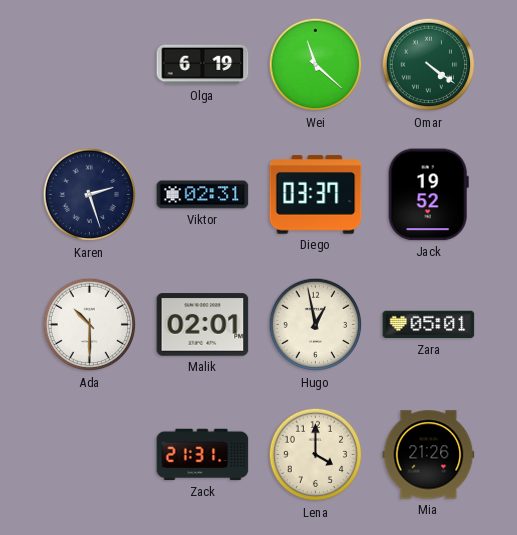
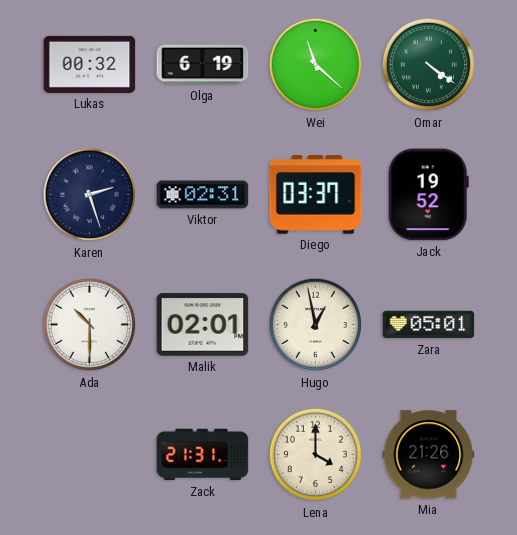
Lukas: none -> 00:32 (90, 64)
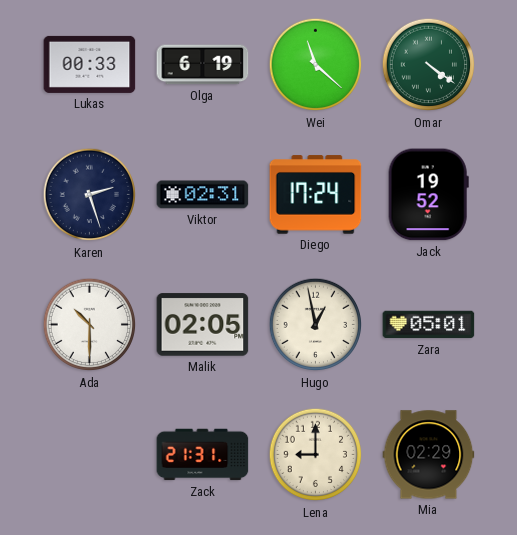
Lukas: 00:32 -> 00:33 (90, 64)
Diego: 03:37 -> 17:24 (316, 195)
Malik: 02:01 -> 02:05 (203, 325)
Lena: 4:00 -> 9:00 (316, 455)
Mia: 21:26 -> 02:29 (429, 455)
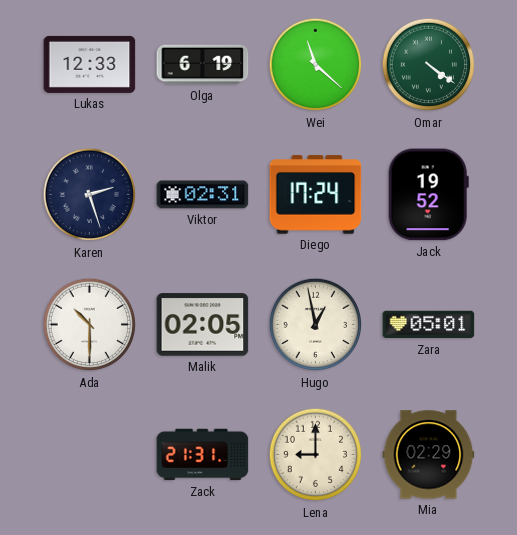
Lukas: 00:33 -> 12:33 (90, 64)
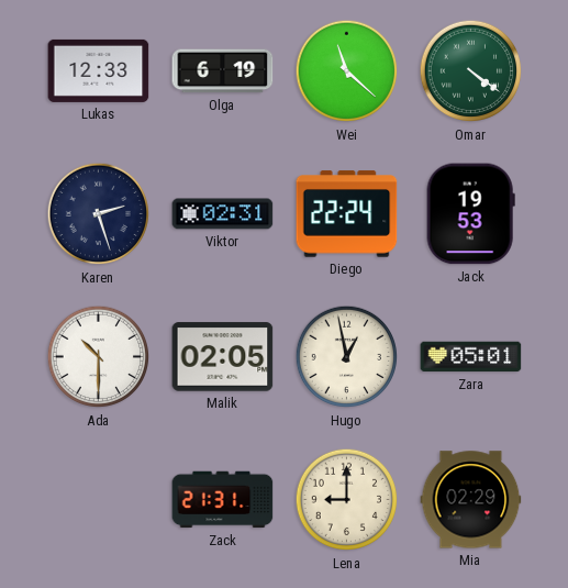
Diego: 17:24 -> 22:24 (347, 214)
Jack: 19:52 -> 19:53 (470, 214)
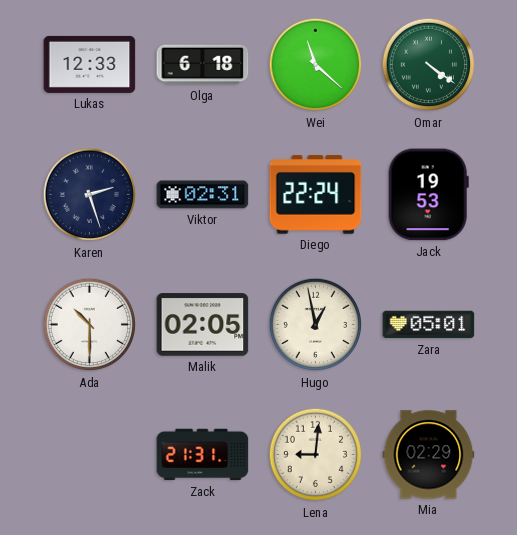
Olga: 6:19 -> 6:18 (203, 65)
Lena: 9:00 -> 9:01 (316, 455)
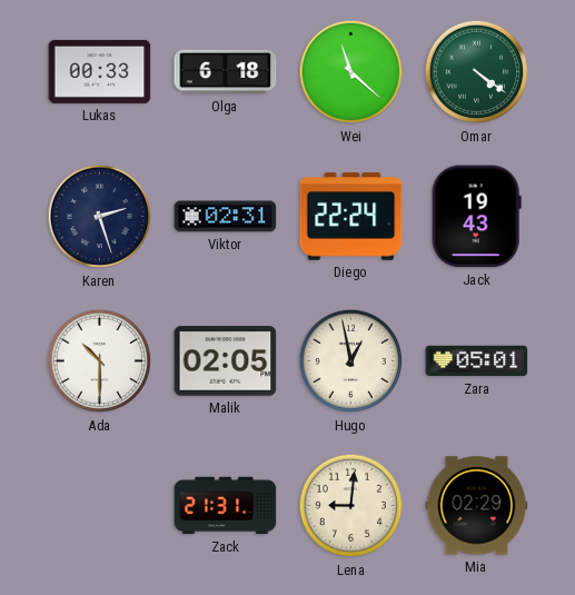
Lukas: 12:33 -> 00:33 (100, 71)
Jack: 19:53 -> 19:43 (476, 217)
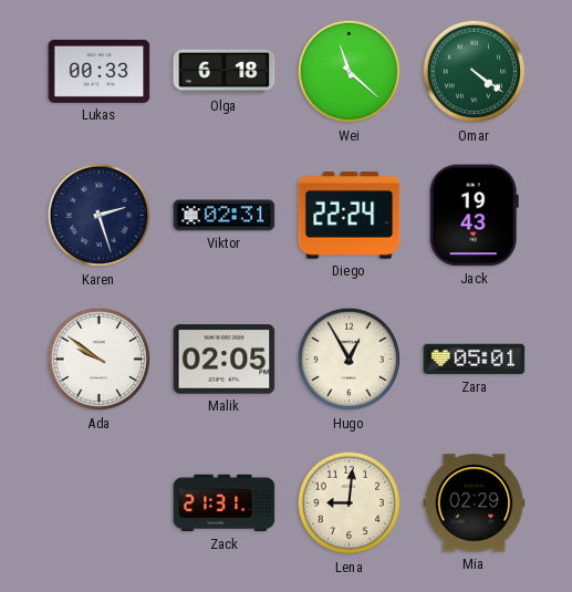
Ada: 10:30 -> 9:51 (100, 360)
Hugo: 12:58 -> 12:55 (350, 360)
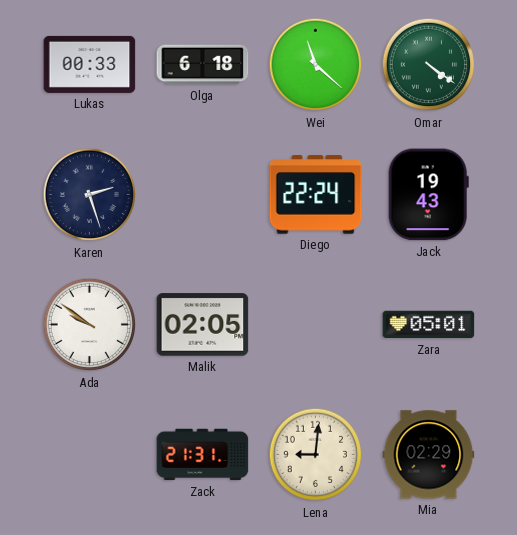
Viktor: 02:31 -> none (225, 216)
Hugo: 12:55 -> none (350, 360)
